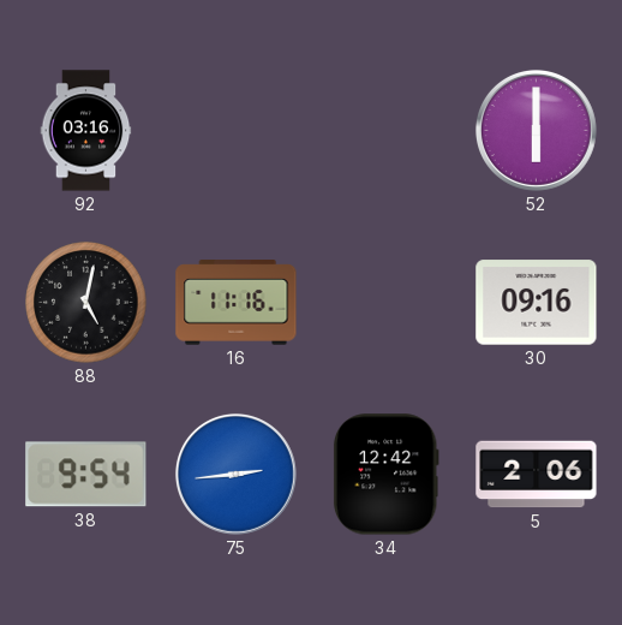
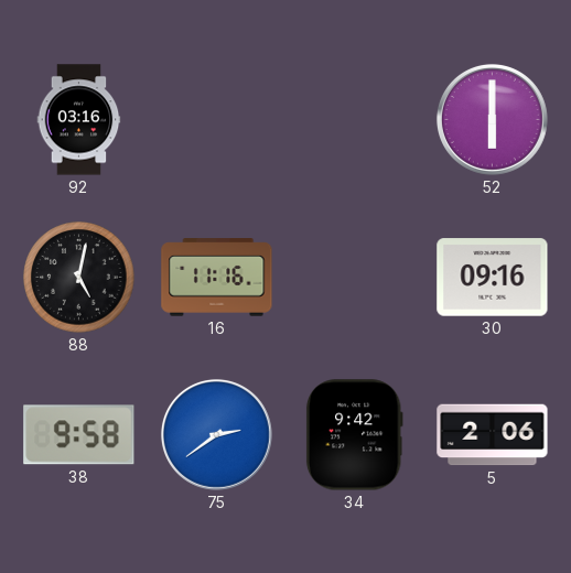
38: 9:54 -> 9:58 (79, 435)
75: 2:44 -> 2:39 (217, 435)
34: 12:42 -> 9:42 (354, 435)
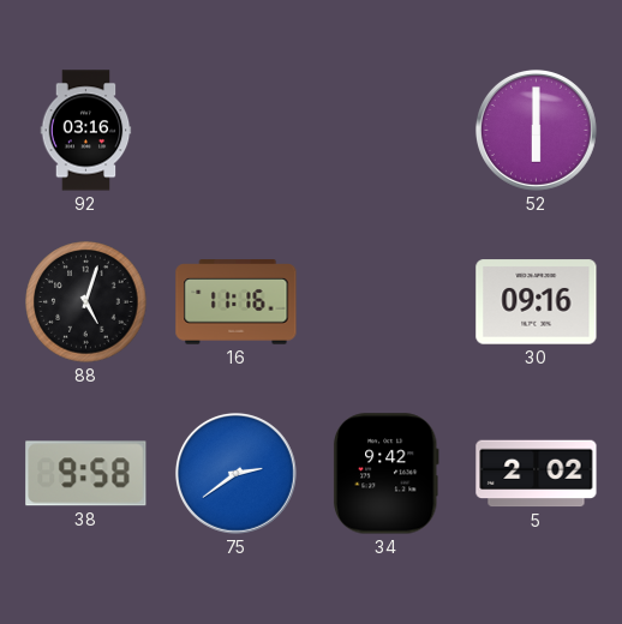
88: 5:02 -> 5:03 (86, 302)
5: 2:06 -> 2:02 (537, 474)
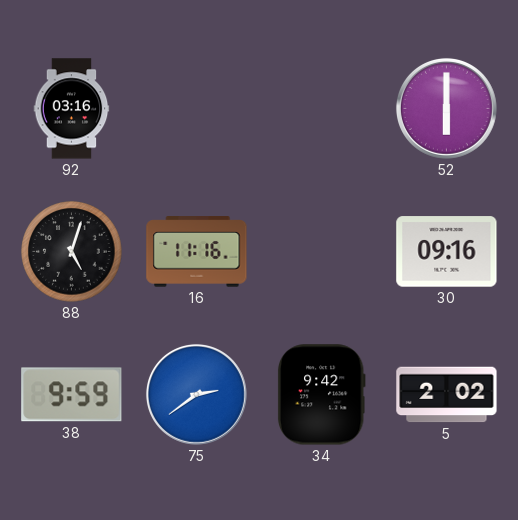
38: 9:58 -> 9:59 (72, 395)
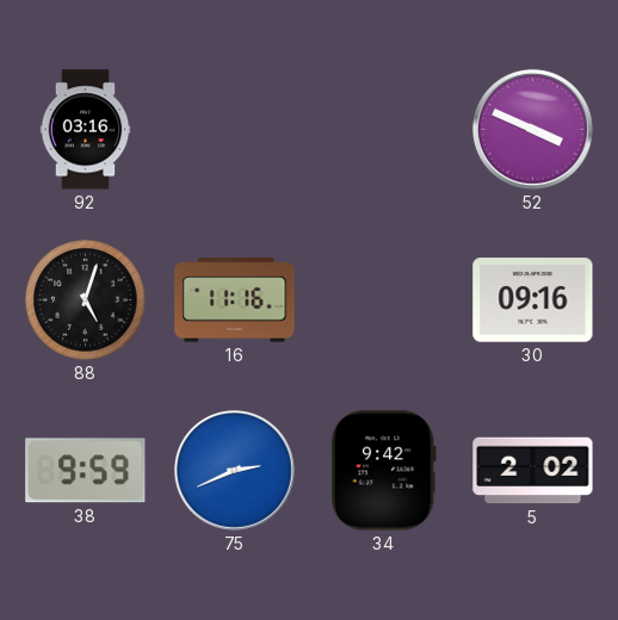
52: 6:00 -> 3:49 (533, 130)
75: 2:39 -> 2:41 (235, 471)
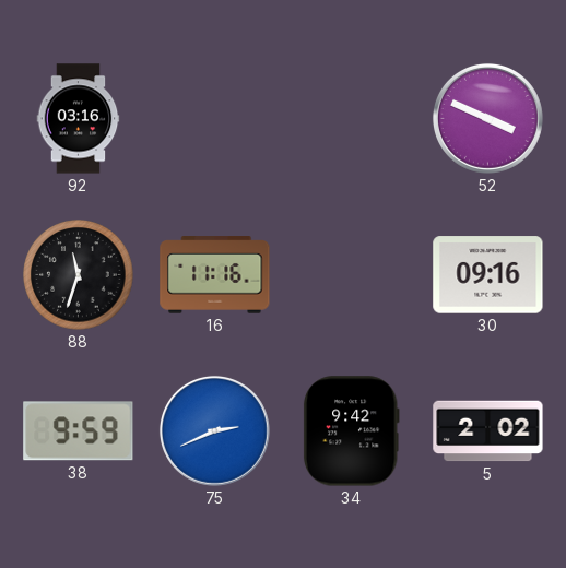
88: 5:03 -> 11:33 (79, 275)
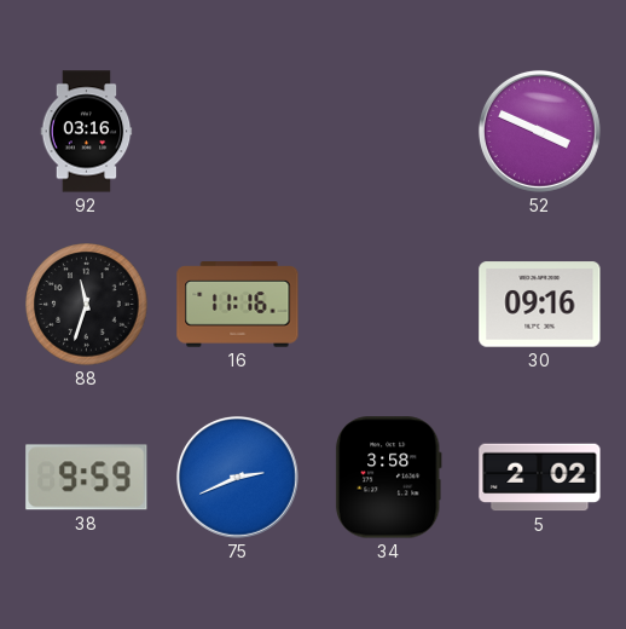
34: 9:42 -> 3:58 (388, 478)
